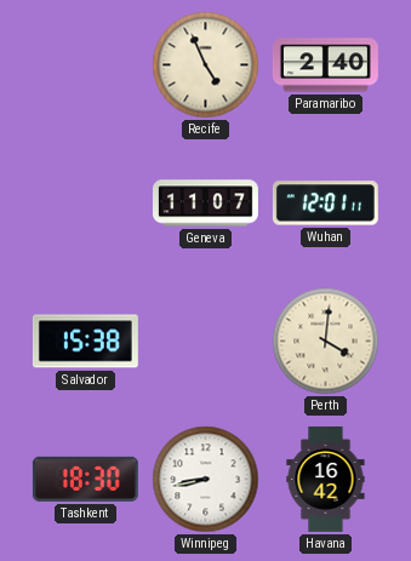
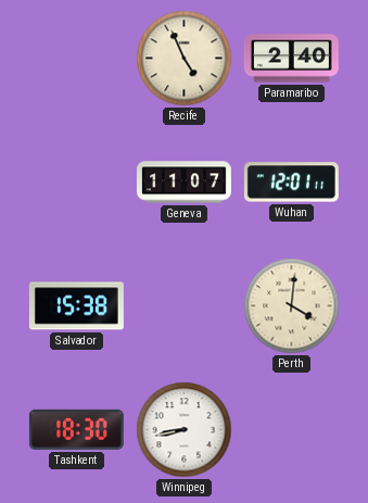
Havana: 16:42 -> none (326, 479)
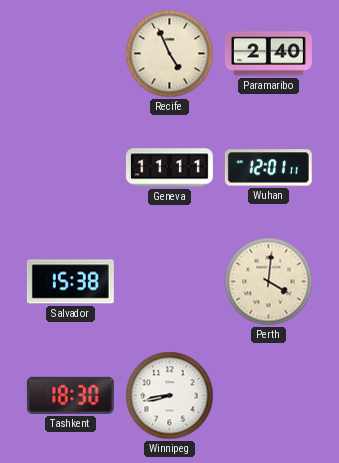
Geneva: 11:07 -> 11:11 (169, 168)
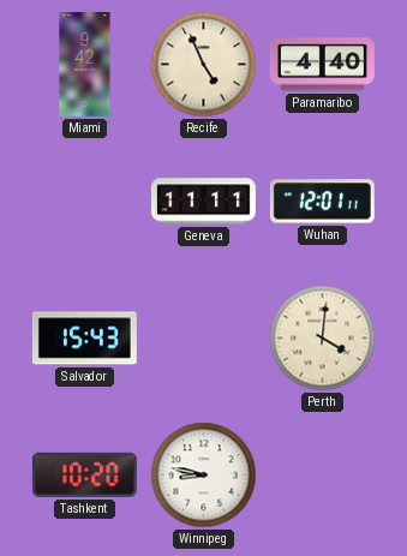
Miami: none -> 9:42 (85, 64)
Paramaribo: 2:40 -> 4:40 (322, 65)
Salvador: 15:38 -> 15:43 (84, 339)
Tashkent: 18:30 -> 10:20 (84, 474)
Winnipeg: 8:43 -> 8:47 (204, 476)
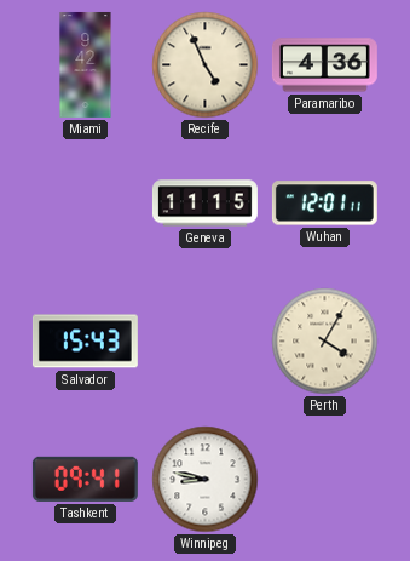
Paramaribo: 4:40 -> 4:36 (324, 65)
Geneva: 11:11 -> 11:15 (204, 204)
Perth: 4:01 -> 4:05 (325, 342)
Tashkent: 10:20 -> 09:41 (85, 479)
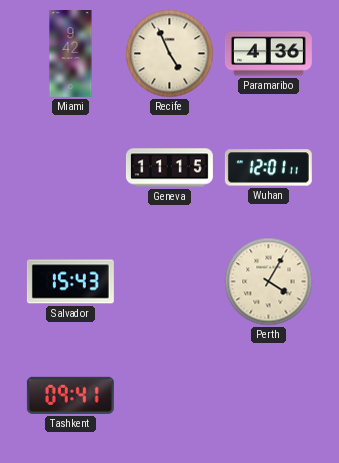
Winnipeg: 8:47 -> none (206, 480)
